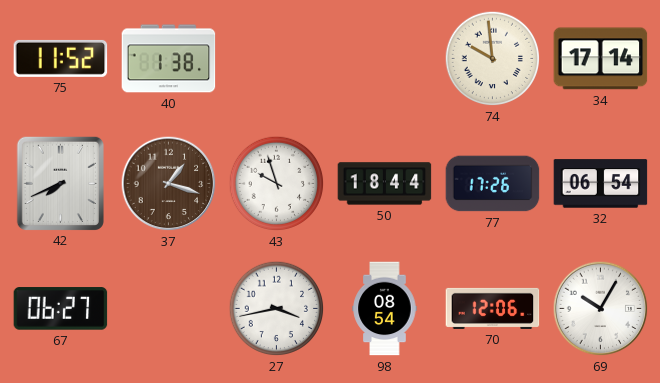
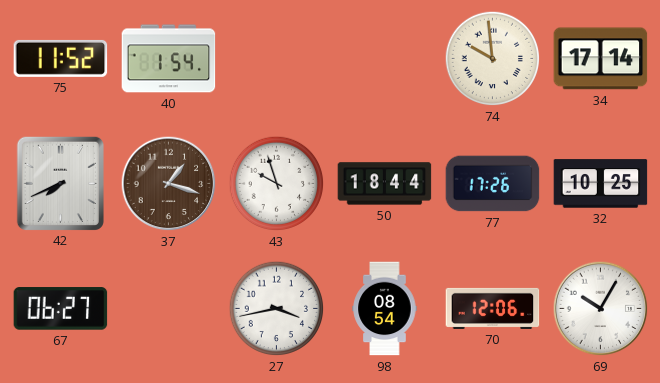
40: 1:38 -> 1:54 (169, 59)
32: 06:54 -> 10:25 (601, 184)
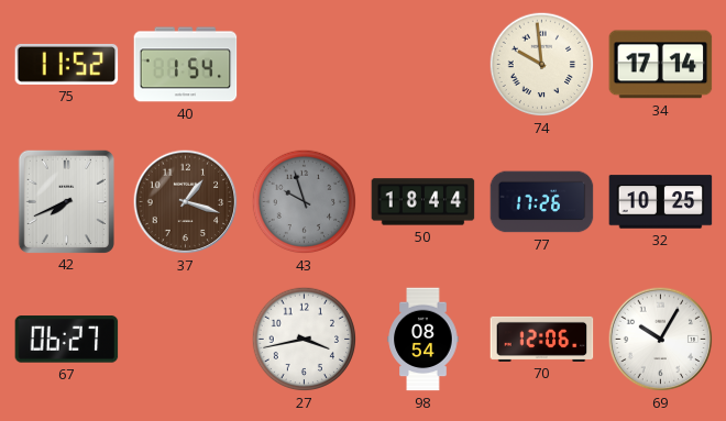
43 dial: white -> grey (305, 202)
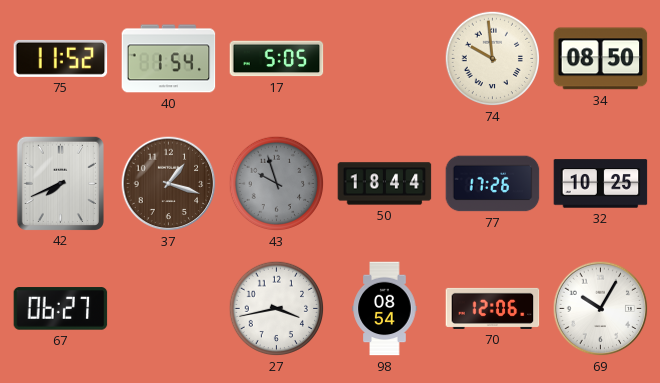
17: none -> 5:05 (277, 59)
34: 17:14 -> 08:50 (601, 59)
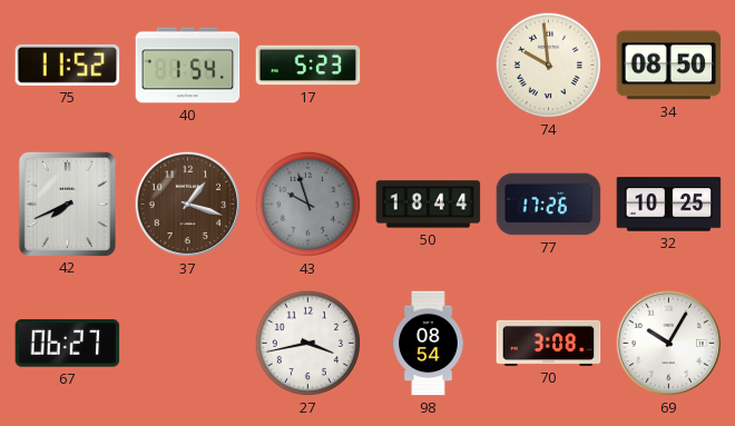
17: 5:05 -> 5:23 (308, 66)
70: 12:06 -> 3:08 (549, 343)
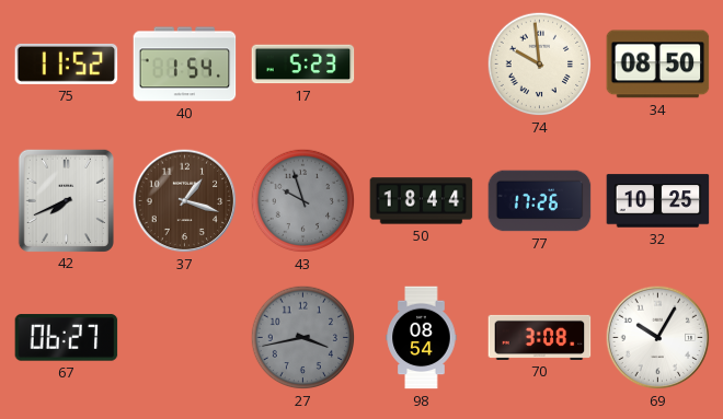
27 dial: white -> grey (303, 338)
